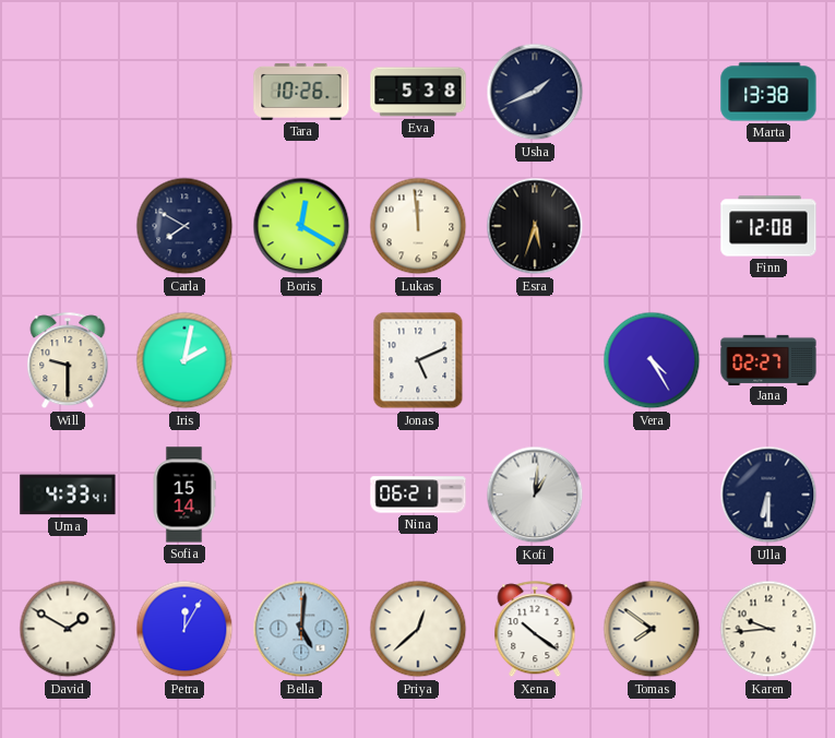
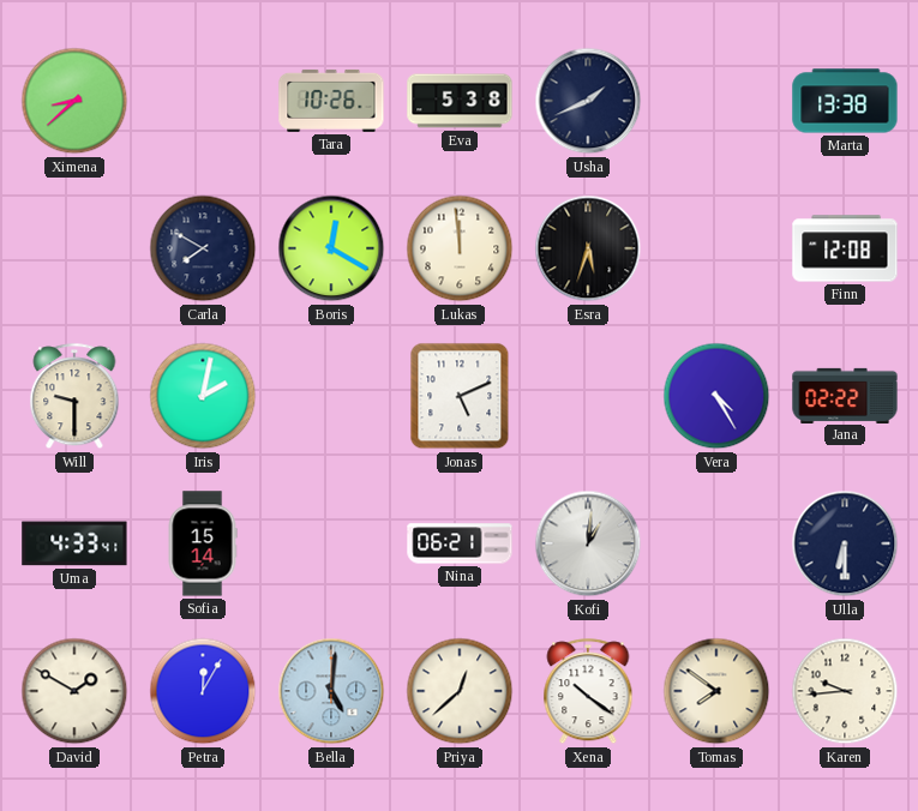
Ximena: none -> 8:38 (74, 101)
Jana: 02:27 -> 02:22 (845, 395)
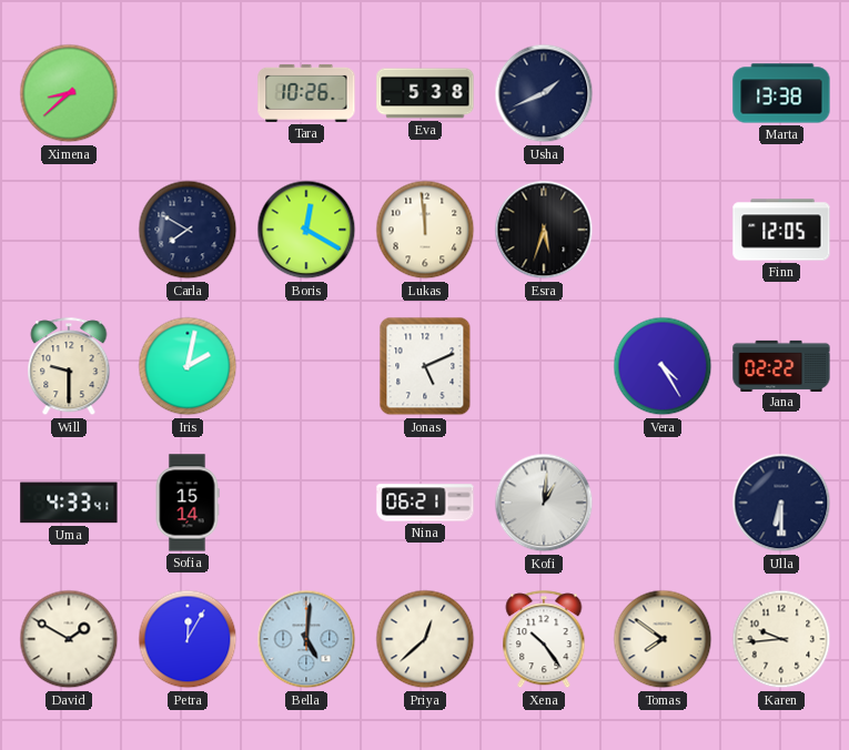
Finn: 12:08 -> 12:05 (781, 230)
Xena: 10:21 -> 10:24 (544, 640)
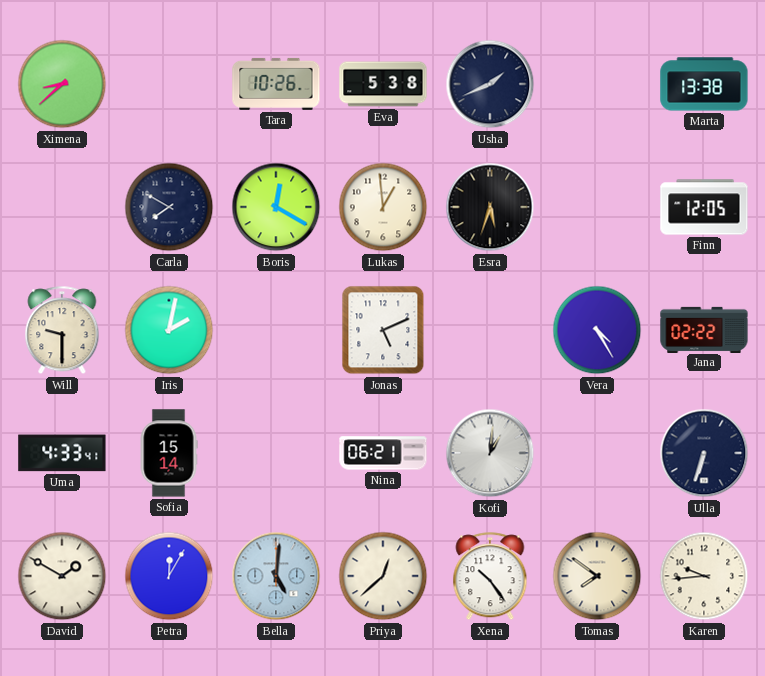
Lukas: 11:59 -> 12:59 (383, 207)
Ulla: 6:30 -> 6:33 (704, 453)
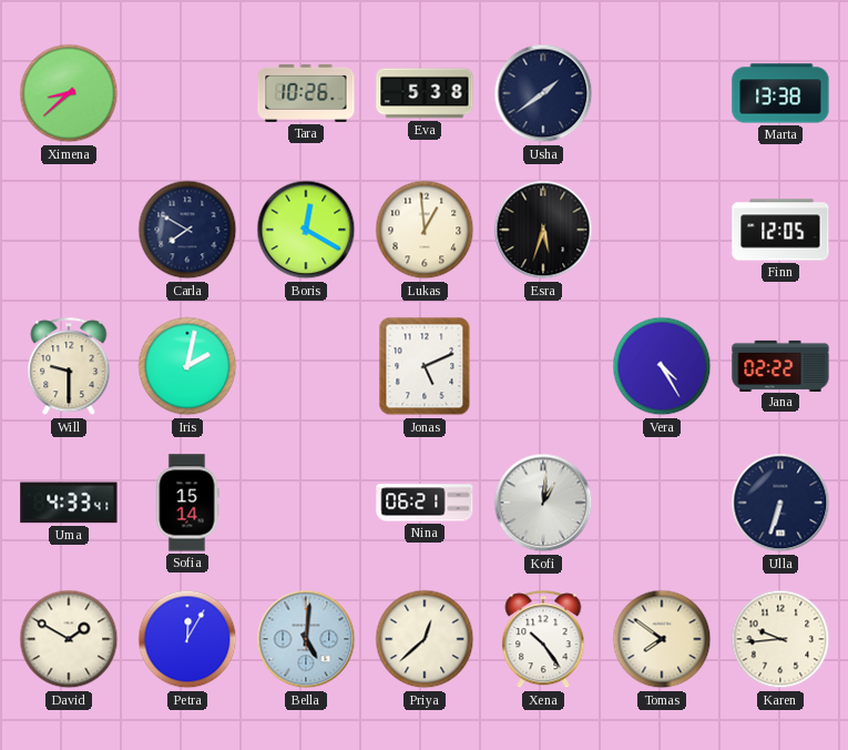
Usha: 1:41 -> 1:39 (543, 93)
